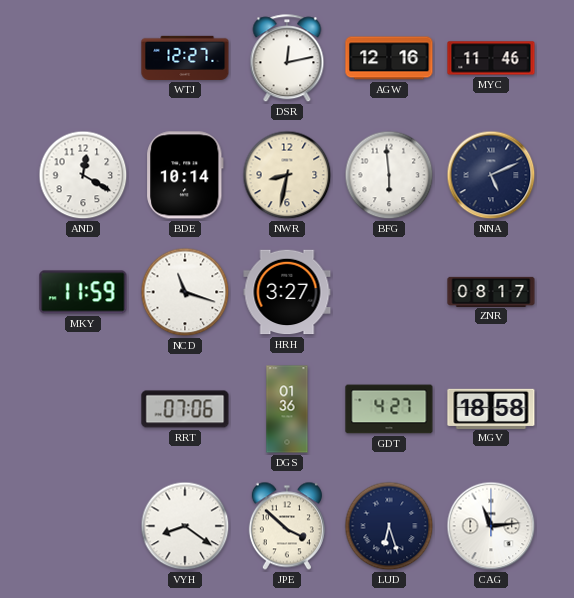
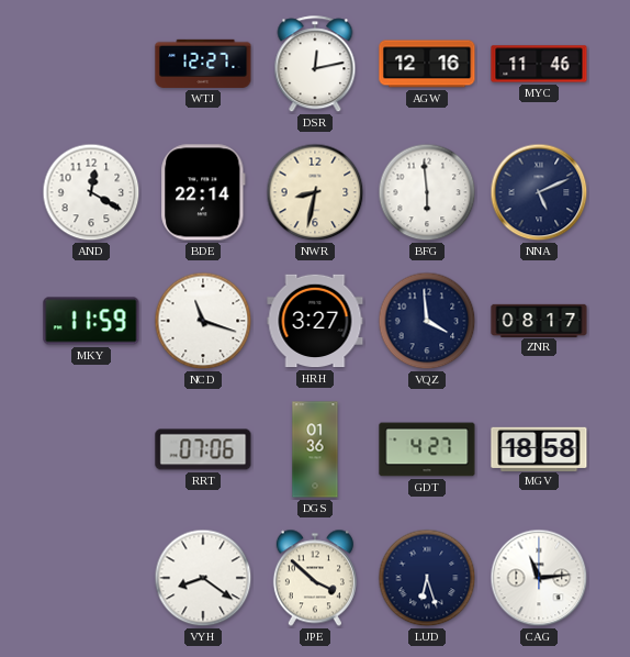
BDE: 10:14 -> 22:14 (204, 192)
VQZ: none -> 3:59 (427, 321)
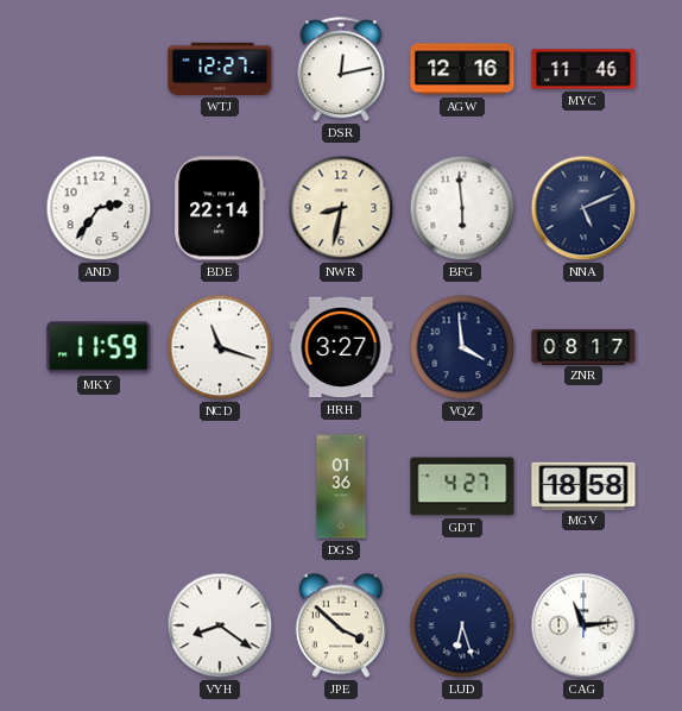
AND: 12:20 -> 2:36 (99, 208)
RRT: 07:06 -> none (203, 449)
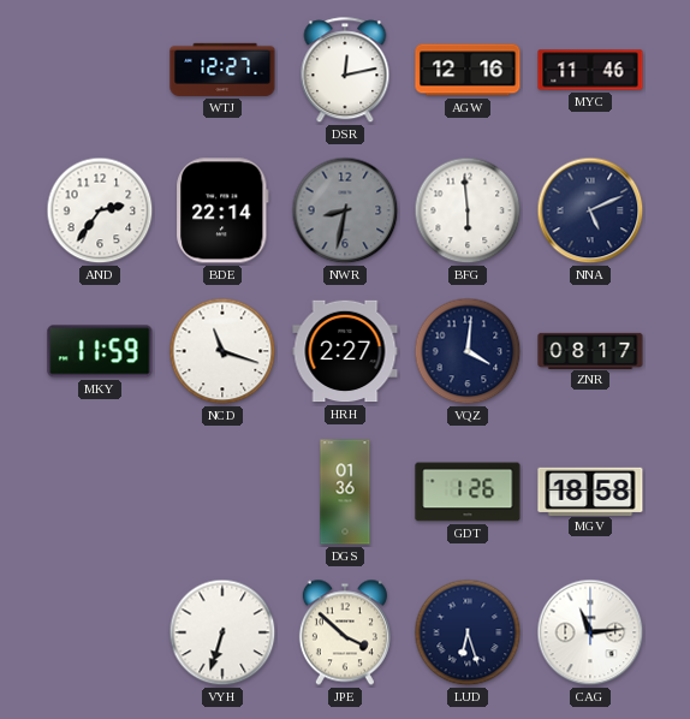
NWR dial: cream -> grey (345, 210)
HRH: 3:27 -> 2:27 (345, 351)
VQZ: 3:59 -> 4:01 (468, 351)
GDT: 4:27 -> 1:26 (468, 492)
VYH: 8:21 -> 6:33 (222, 632)
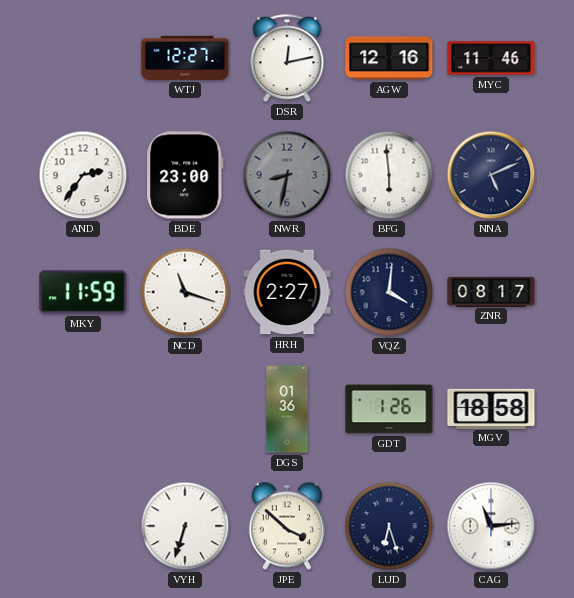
BDE: 22:14 -> 23:00 (186, 175)
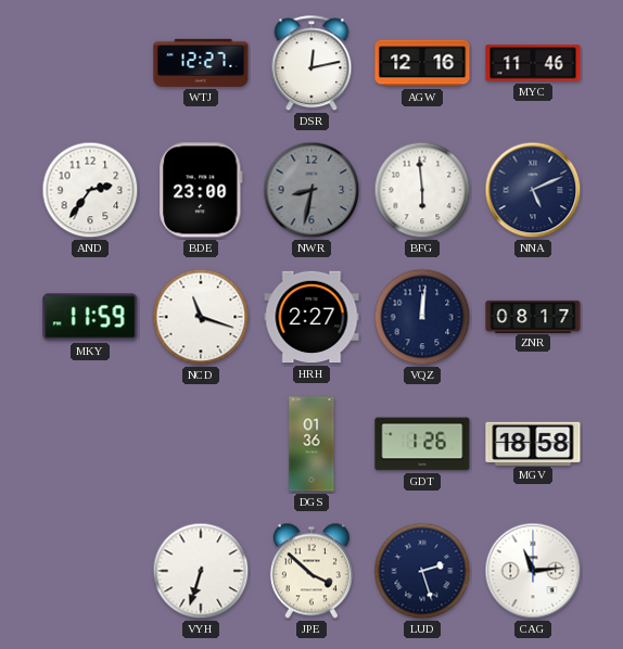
VQZ: 4:01 -> 12:01 (422, 317)
LUD: 6:27 -> 2:27 (422, 571)
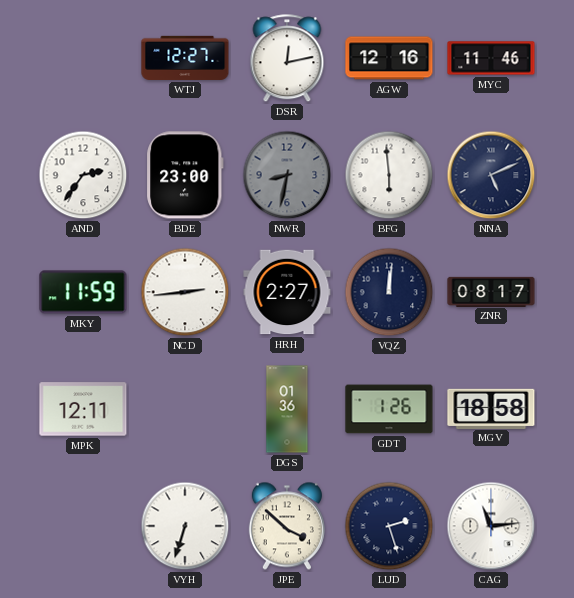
NCD: 11:18 -> 2:44 (185, 292)
MPK: none -> 12:11 (83, 409)
